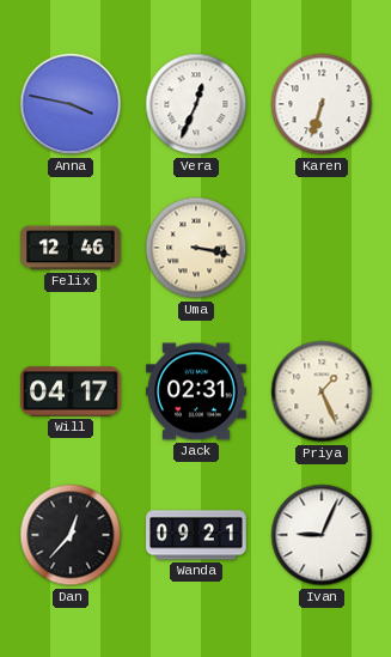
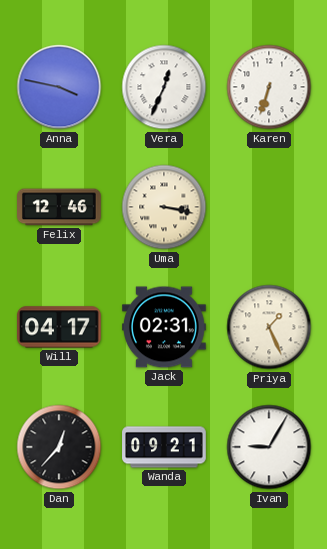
Ivan: 9:04 -> 9:05 (269, 447)
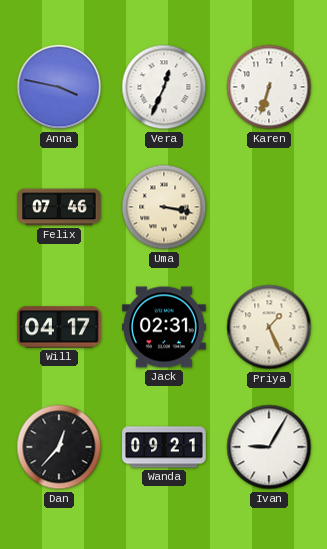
Felix: 12:46 -> 07:46 (59, 207)
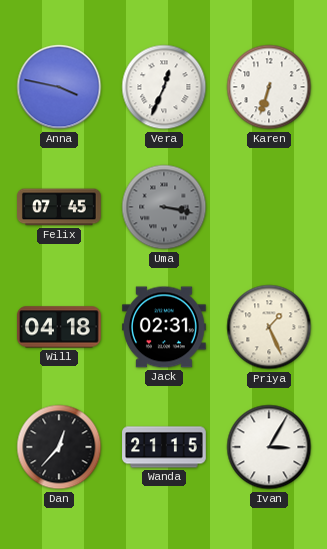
Felix: 07:46 -> 07:45 (59, 207)
Uma dial: cream -> grey (164, 207)
Will: 04:17 -> 04:18 (59, 327)
Wanda: 09:21 -> 21:15 (164, 447)
Ivan: 9:05 -> 3:05 (269, 447)
